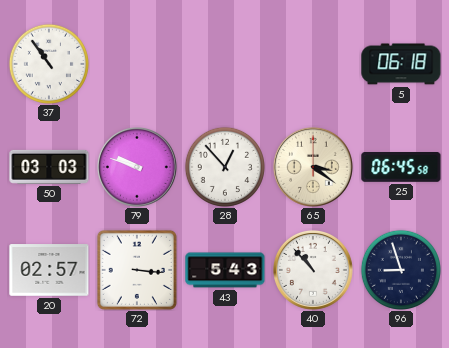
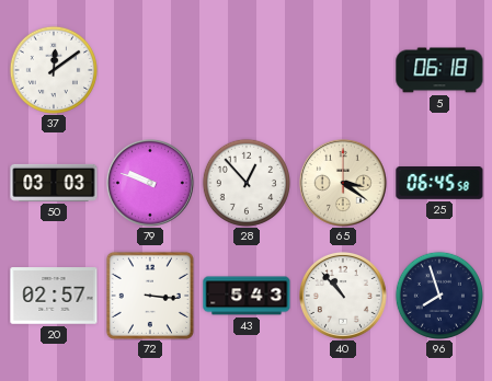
37: 10:54 -> 12:09 (54, 70)
96: 8:57 -> 7:57 (439, 296)
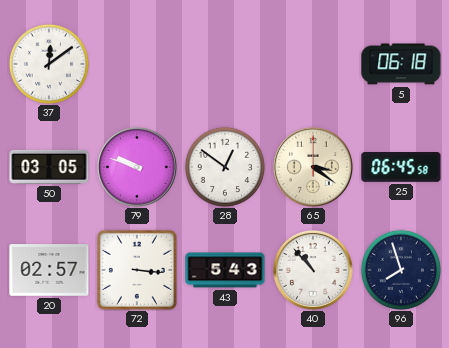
50: 03:03 -> 03:05 (49, 167)
28: 12:53 -> 12:51 (225, 167)
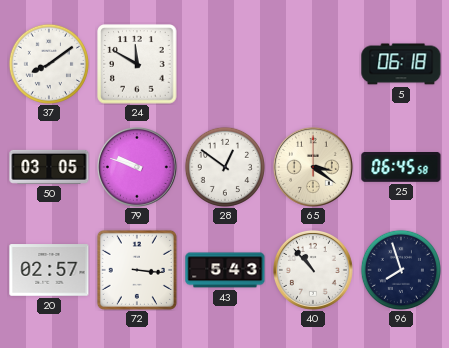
37: 12:09 -> 8:09 (49, 64)
24: none -> 11:50 (137, 64)
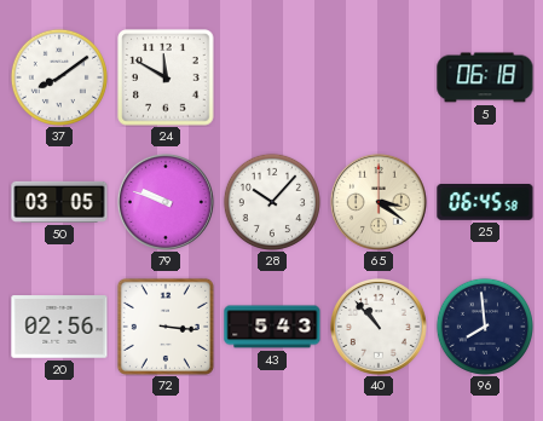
28: 12:51 -> 10:07 (272, 202)
20: 02:57 -> 02:56 (59, 327)
96: 7:57 -> 7:59 (485, 327)
